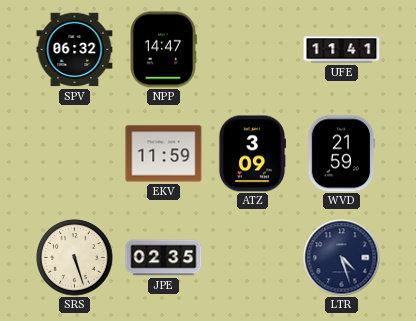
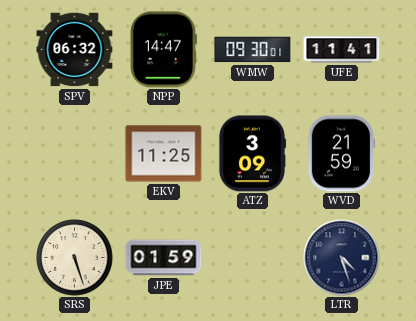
WMW: none -> 09:30 (253, 50)
EKV: 11:59 -> 11:25 (164, 154)
JPE: 02:35 -> 01:59 (164, 258)
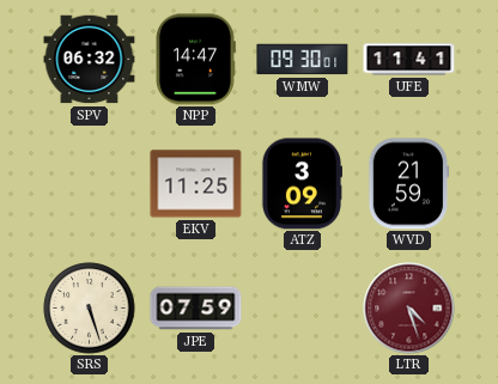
JPE: 01:59 -> 07:59 (196, 309)
LTR dial: navy -> burgundy (409, 309)
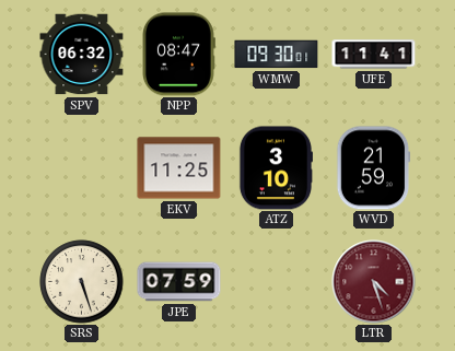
NPP: 14:47 -> 08:47 (179, 55)
ATZ: 3:09 -> 3:10 (275, 168)
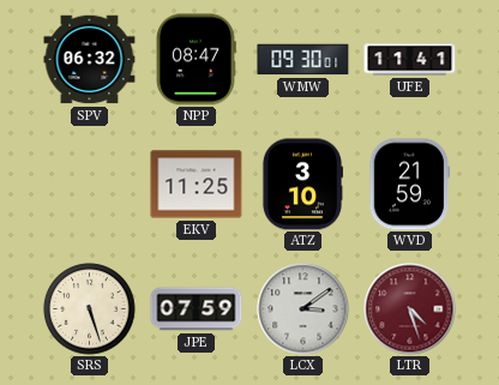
LCX: none -> 3:09 (303, 309)
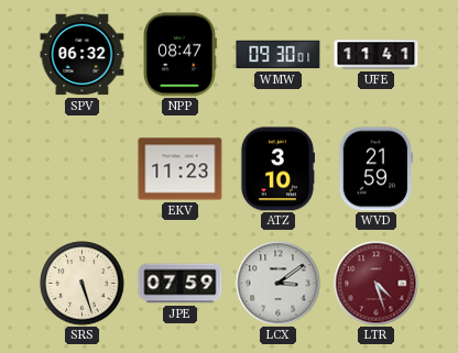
EKV: 11:25 -> 11:23 (181, 169)
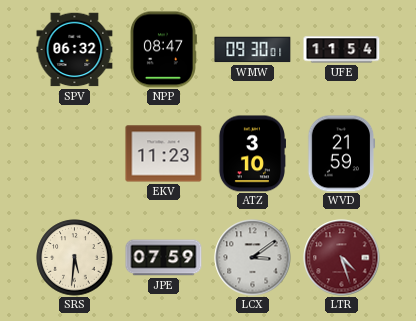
UFE: 11:41 -> 11:54 (342, 50)
SRS: 5:27 -> 5:31 (75, 258)
